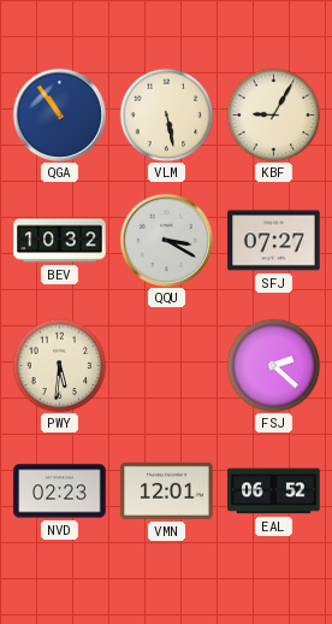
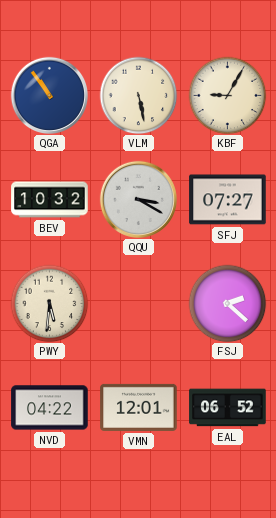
NVD: 02:23 -> 04:22 (50, 408)
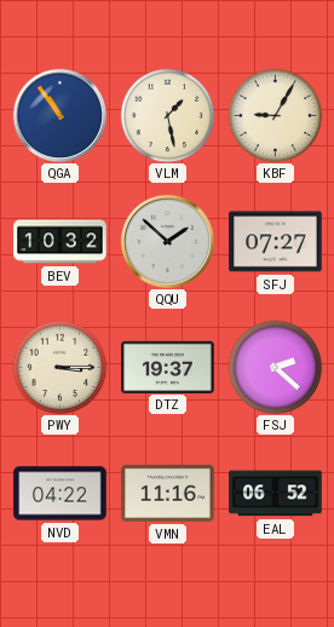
VLM: 5:28 -> 1:28 (167, 115)
QQU: 3:20 -> 1:52 (167, 241)
PWY: 5:31 -> 3:15 (59, 367)
DTZ: none -> 19:37 (168, 367)
VMN: 12:01 -> 11:16 (168, 493)
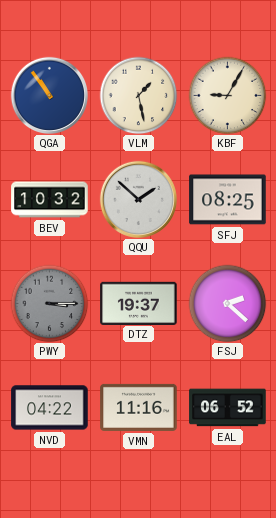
SFJ: 07:27 -> 08:25 (228, 200)
PWY dial: cream -> grey (49, 303)
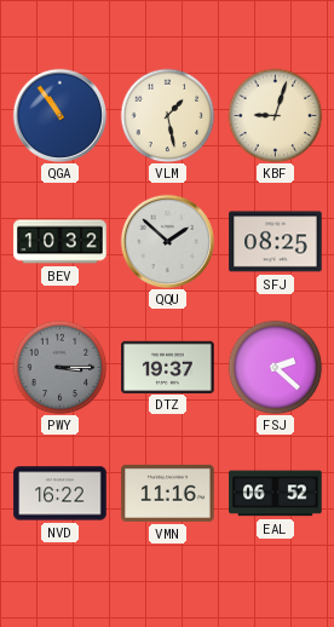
KBF: 9:05 -> 9:03 (275, 115)
NVD: 04:22 -> 16:22 (61, 494)
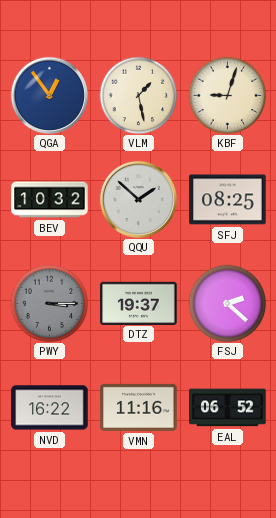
QGA: 10:54 -> 12:54 (49, 95)
